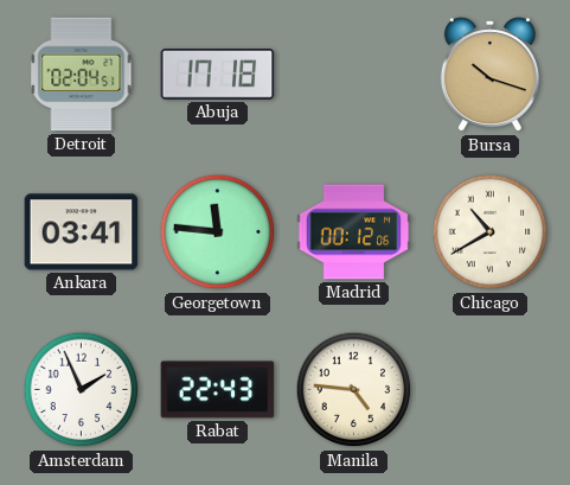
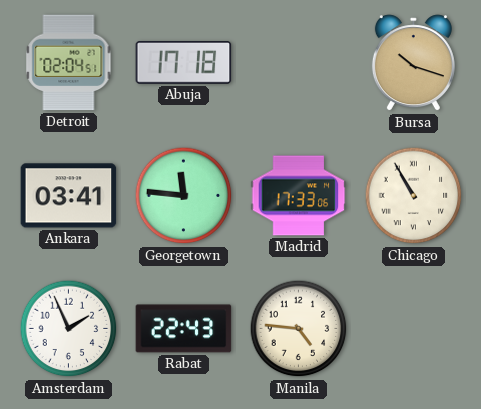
Madrid: 00:12 -> 17:33 (299, 196)
Chicago: 10:40 -> 10:55 (414, 196)
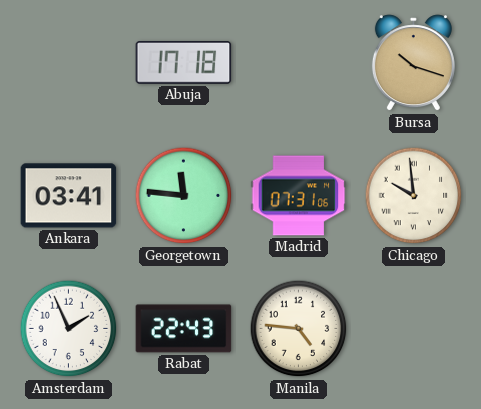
Detroit: 02:04 -> none (69, 63)
Madrid: 17:33 -> 07:31 (299, 196)
Chicago: 10:55 -> 9:59 (414, 196)
